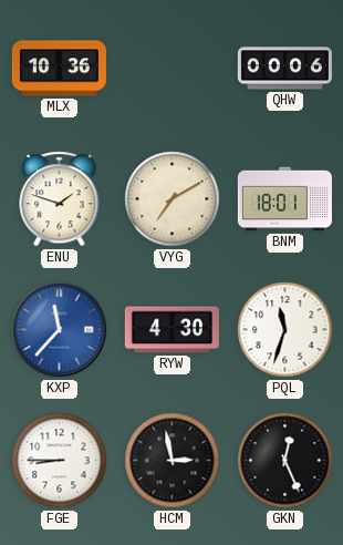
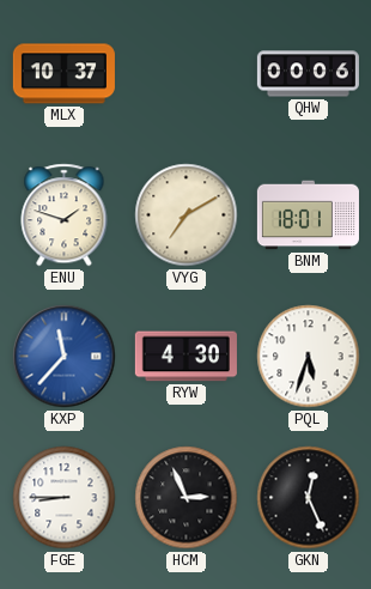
MLX: 10:36 -> 10:37 (63, 74)
PQL: 11:33 -> 5:33 (309, 357)
HCM: 2:58 -> 2:56 (187, 498)
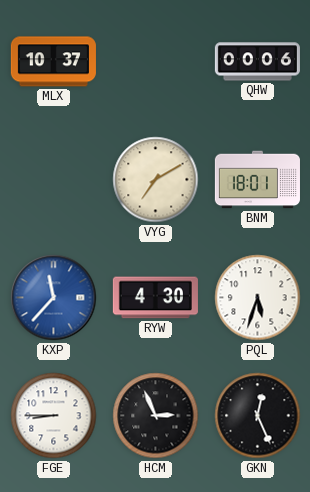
ENU: 1:48 -> none (65, 215)
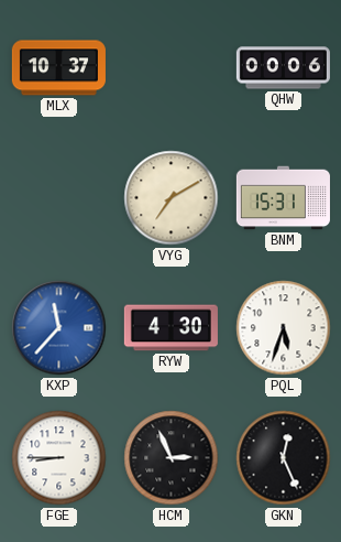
BNM: 18:01 -> 15:31 (283, 198)
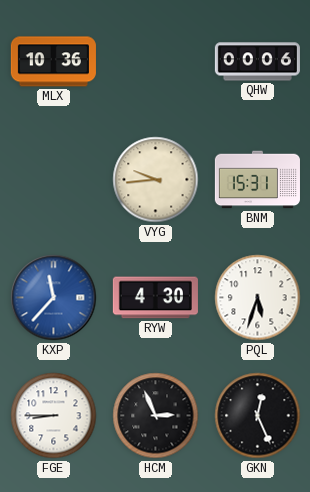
MLX: 10:37 -> 10:36 (53, 62)
VYG: 7:10 -> 9:44 (156, 180)
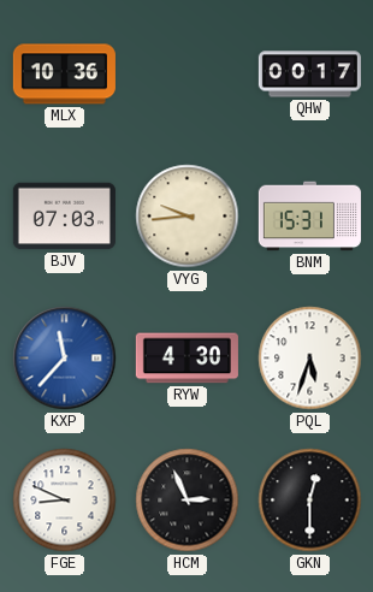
QHW: 00:06 -> 00:17 (309, 75)
BJV: none -> 07:03 (64, 217)
FGE: 8:45 -> 8:49 (65, 501)
GKN: 12:26 -> 12:30 (310, 501)
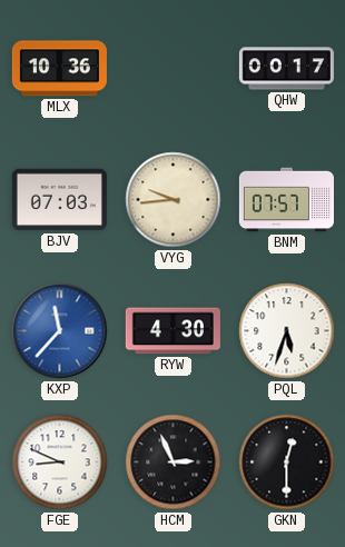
BNM: 15:31 -> 07:57 (286, 200)
